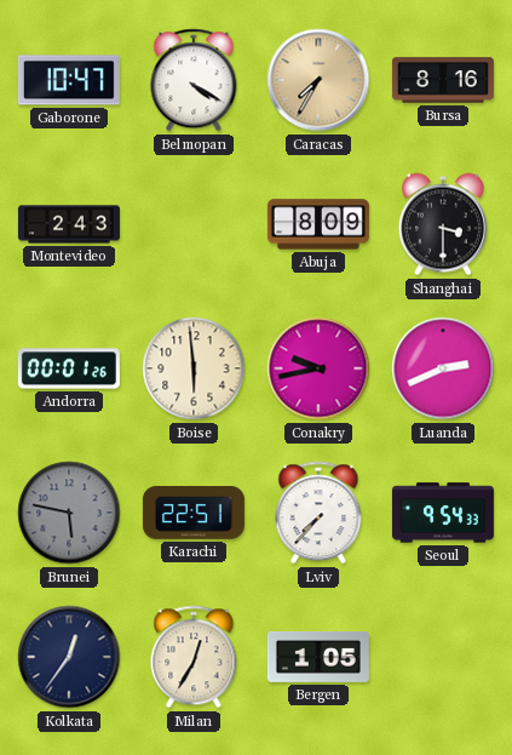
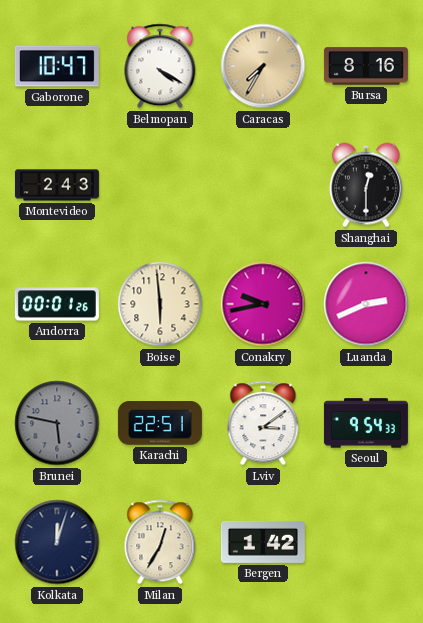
Abuja: 8:09 -> none (318, 224)
Shanghai: 3:30 -> 12:30 (366, 185)
Lviv: 7:37 -> 3:09 (263, 423)
Kolkata: 12:36 -> 12:03 (57, 542)
Bergen: 1:05 -> 1:42 (263, 542)
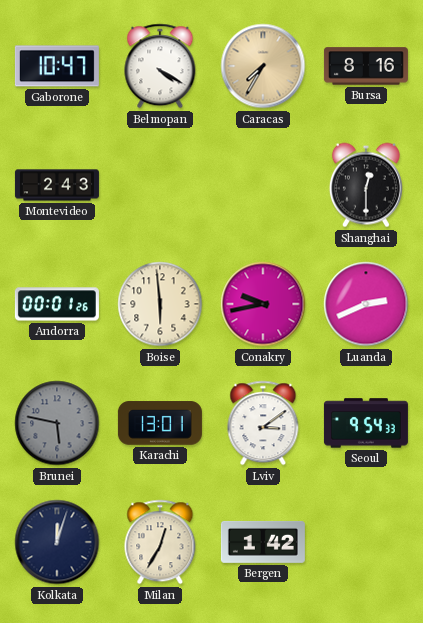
Karachi: 22:51 -> 13:01 (160, 423)
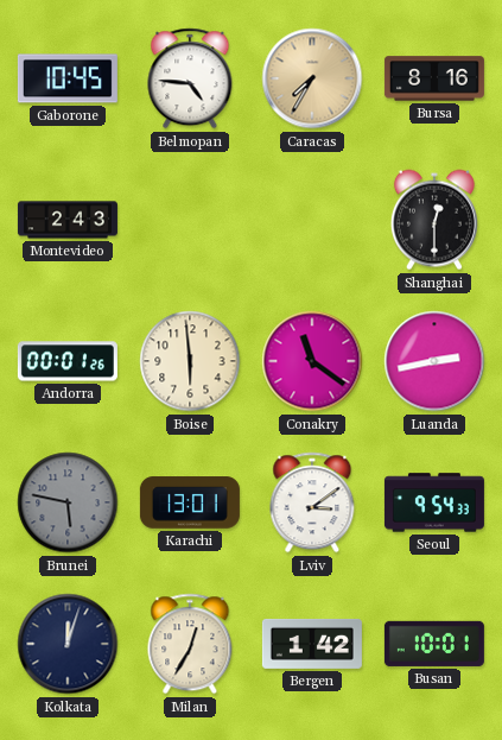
Gaborone: 10:47 -> 10:45 (68, 78)
Belmopan: 4:20 -> 4:46 (190, 78)
Conakry: 9:43 -> 11:21 (312, 361)
Luanda: 2:41 -> 2:43 (434, 361)
Busan: none -> 10:01 (434, 644)
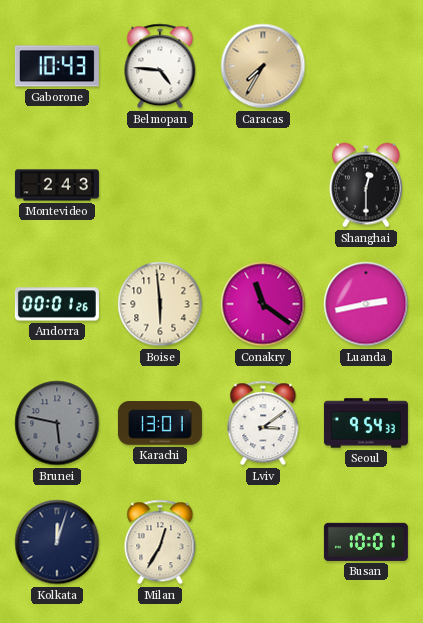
Gaborone: 10:45 -> 10:43 (57, 66)
Bursa: 8:16 -> none (434, 78)
Bergen: 1:42 -> none (312, 644)
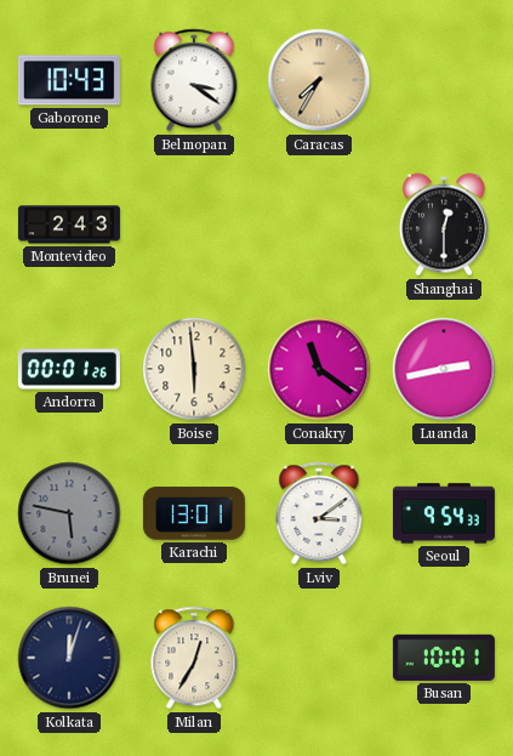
Belmopan: 4:46 -> 3:21 (194, 80)
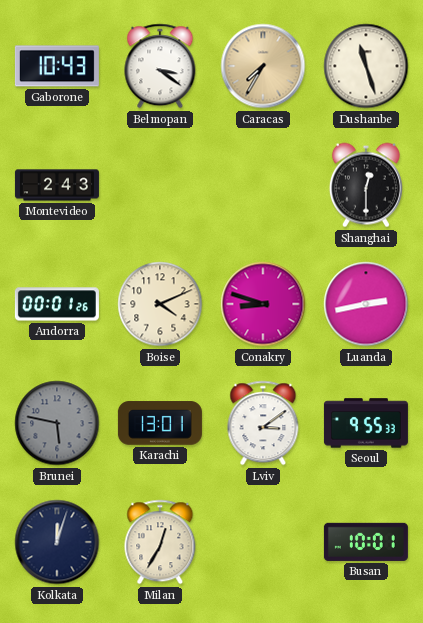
Dushanbe: none -> 11:27 (366, 66)
Boise: 5:59 -> 4:11 (160, 304)
Conakry: 11:21 -> 8:48 (263, 304)
Seoul: 9:54 -> 9:55 (366, 423)
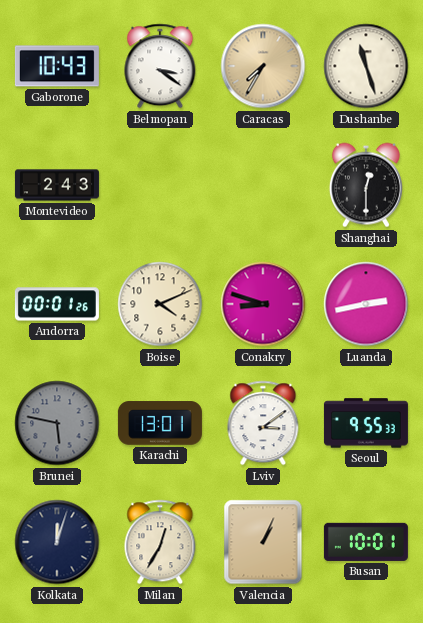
Valencia: none -> 1:04 (263, 542)
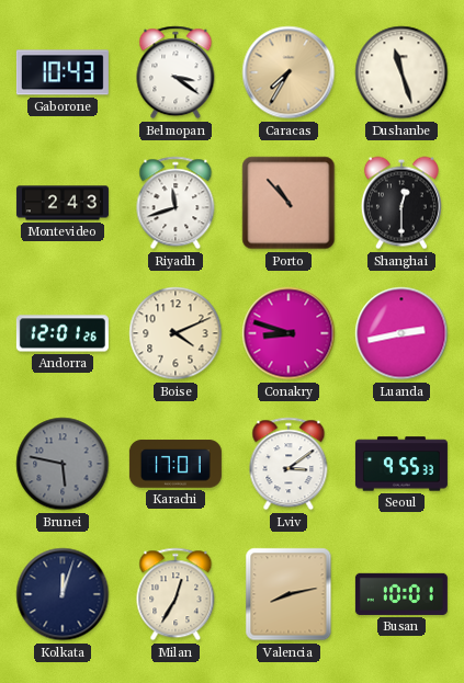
Riyadh: none -> 11:42 (176, 203)
Porto: none -> 10:53 (288, 203)
Andorra: 00:01 -> 12:01 (63, 333)
Karachi: 13:01 -> 17:01 (176, 464)
Valencia: 1:04 -> 8:13 (288, 594)
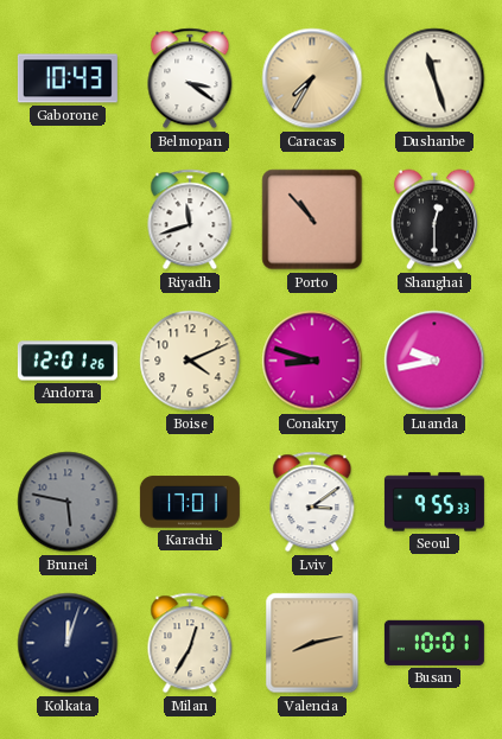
Montevideo: 2:43 -> none (63, 203)
Luanda: 2:43 -> 9:43 (434, 361)
